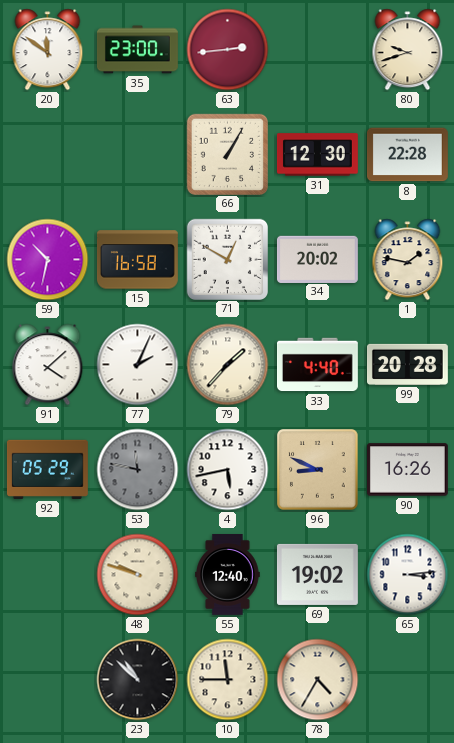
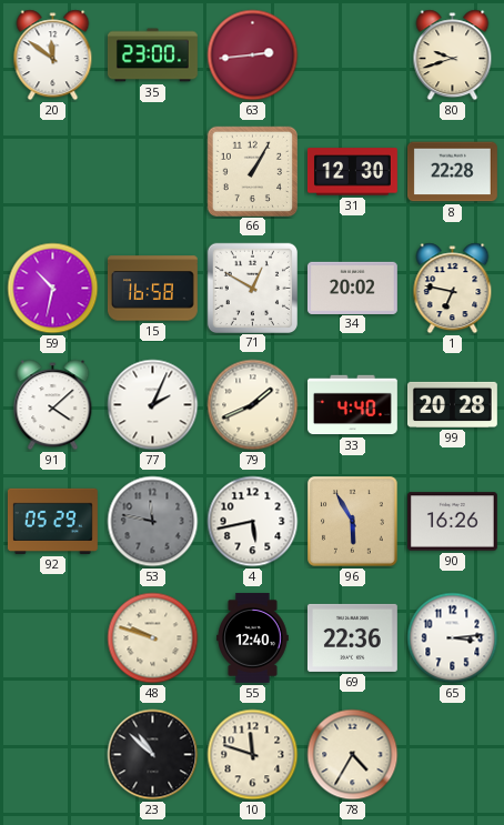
1: 1:47 -> 6:47 (453, 289)
79: 1:37 -> 1:41 (253, 405)
96: 8:49 -> 5:55 (353, 522)
69: 19:02 -> 22:36 (352, 637)
10: 11:45 -> 11:48 (253, 755)
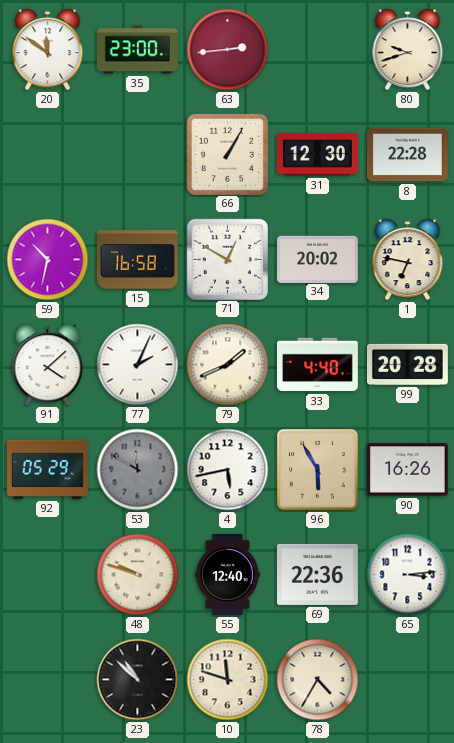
53: 11:47 -> 11:50 (138, 470)
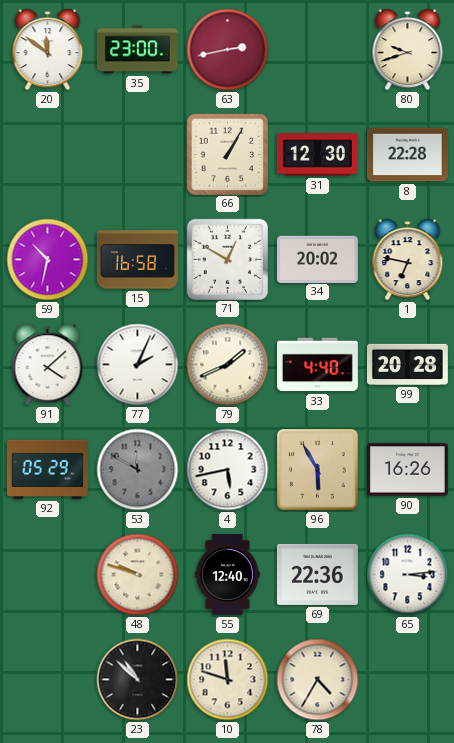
63: 2:44 -> 2:43 (228, 50)
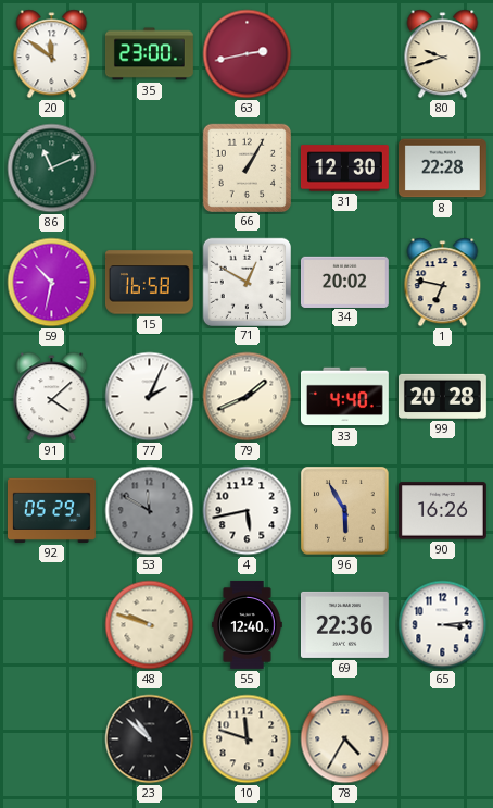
86: none -> 11:11 (52, 169)
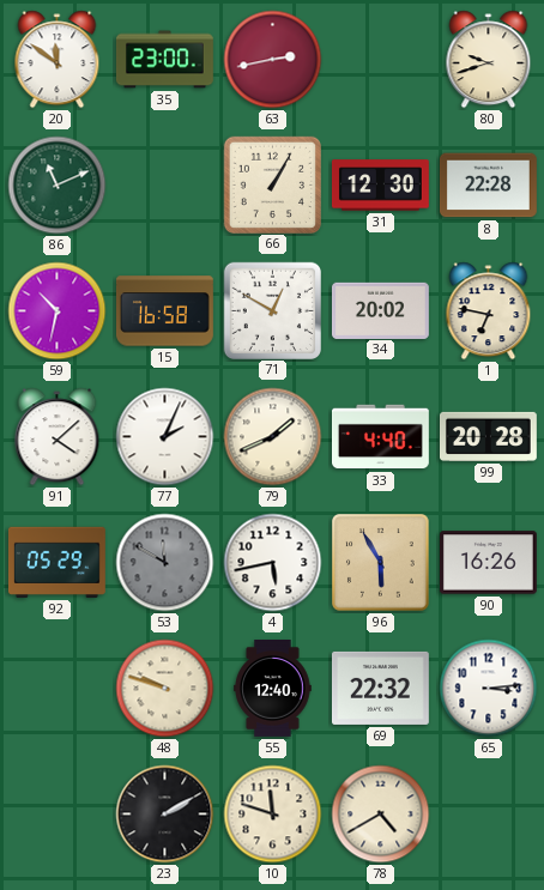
69: 22:36 -> 22:32 (380, 688)
23: 10:52 -> 2:10 (165, 815)
78: 4:35 -> 4:40 (381, 815)
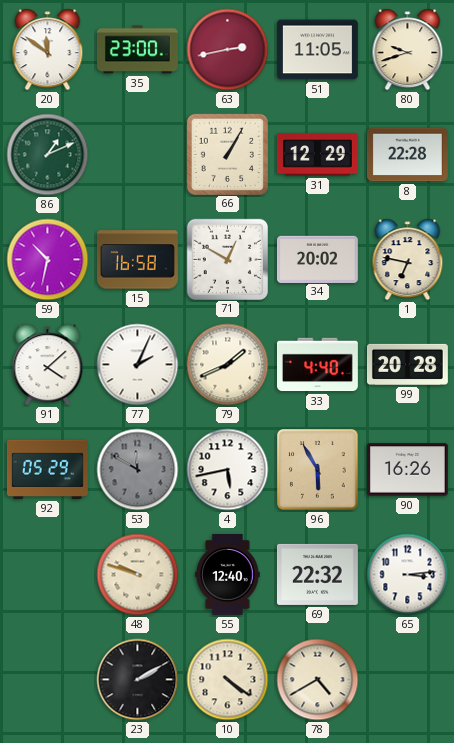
51: none -> 11:05 (317, 50)
86: 11:11 -> 1:11 (48, 155)
31: 12:30 -> 12:29 (317, 155)
10: 11:48 -> 4:21 (228, 680)
